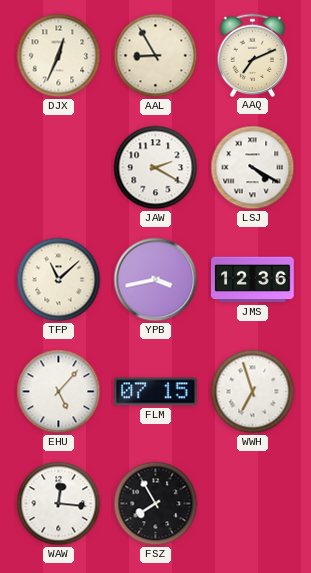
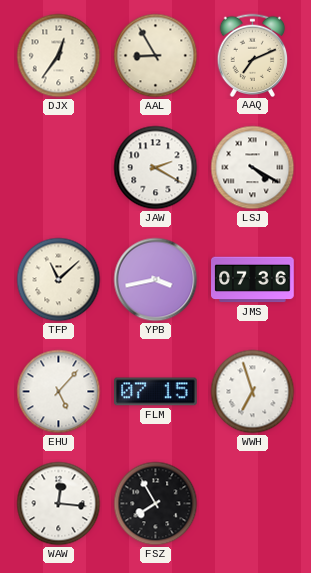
DJX: 12:34 -> 12:36 (59, 56)
JMS: 12:36 -> 07:36 (253, 280)
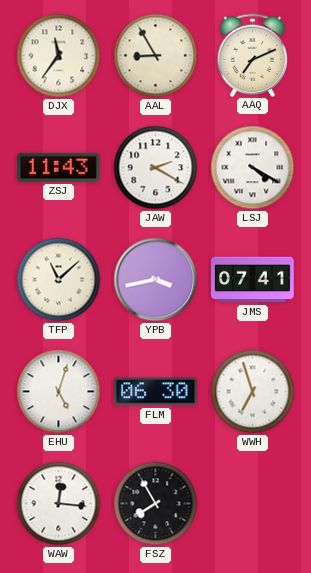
DJX: 12:36 -> 11:36 (59, 56)
ZSJ: none -> 11:43 (59, 167)
JMS: 07:36 -> 07:41 (253, 280)
EHU: 5:07 -> 5:03 (59, 392)
FLM: 07:15 -> 06:30 (156, 392)
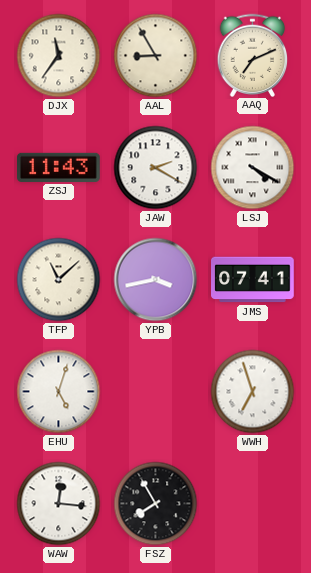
FLM: 06:30 -> none (156, 392)
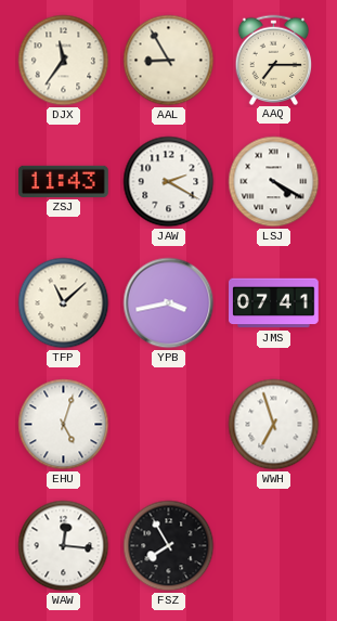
AAQ: 7:11 -> 7:15 (274, 60)
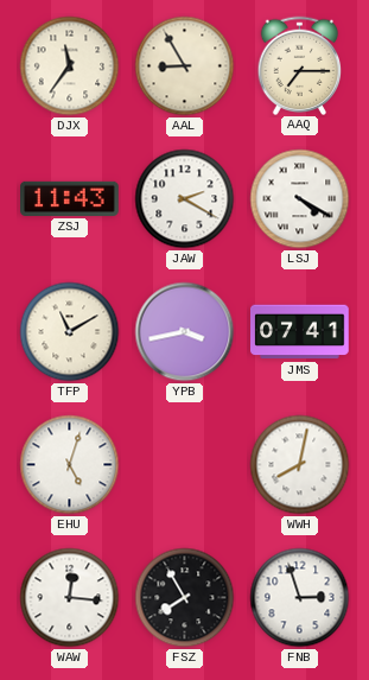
TFP: 11:08 -> 11:10 (70, 332)
WWH: 6:57 -> 8:02 (300, 465)
FNB: none -> 2:57 (300, 598)
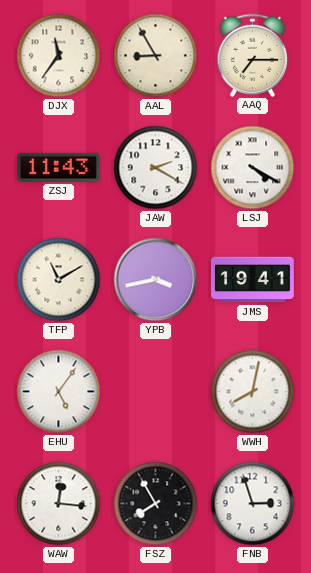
JMS: 07:41 -> 19:41 (253, 280)
EHU: 5:03 -> 5:06 (59, 392)
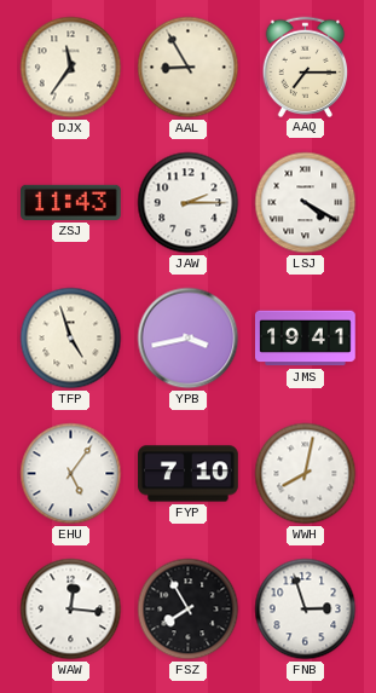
JAW: 2:20 -> 2:15 (189, 203)
TFP: 11:10 -> 4:57 (71, 339)
FYP: none -> 7:10 (189, 474)
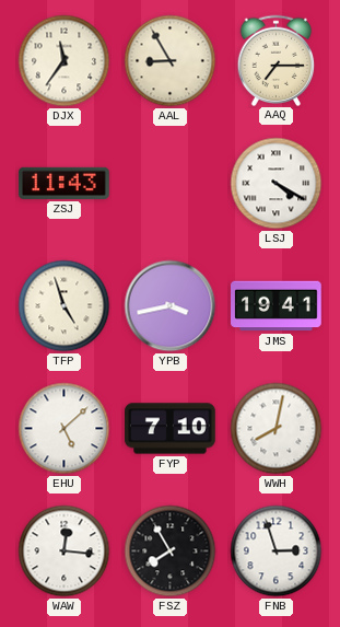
JAW: 2:15 -> none (189, 203)
EHU: 5:06 -> 5:08 (65, 429)
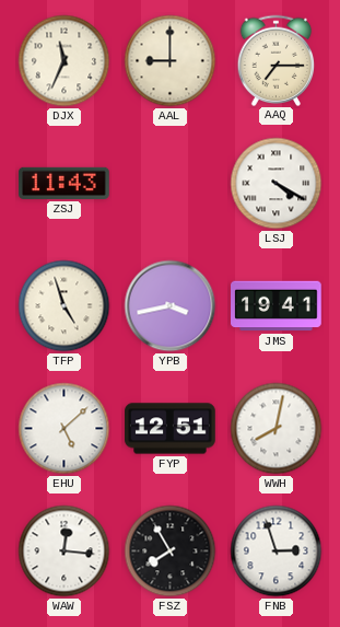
DJX: 11:36 -> 11:34 (65, 61)
AAL: 8:55 -> 9:00 (171, 61)
FYP: 7:10 -> 12:51 (171, 429)
